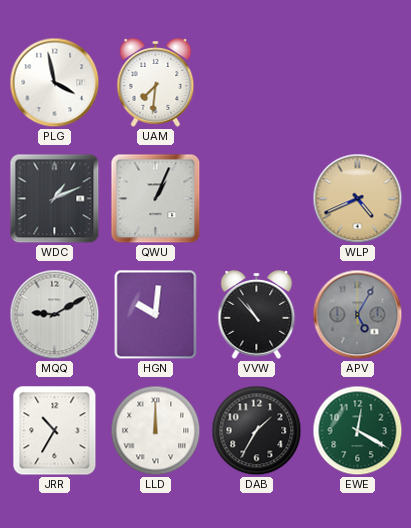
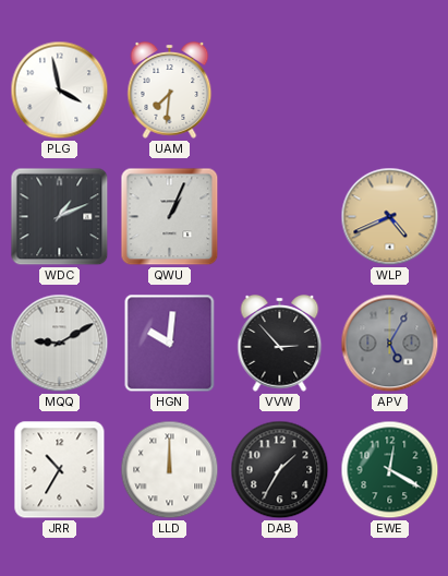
VVW: 10:53 -> 2:53 (280, 344)
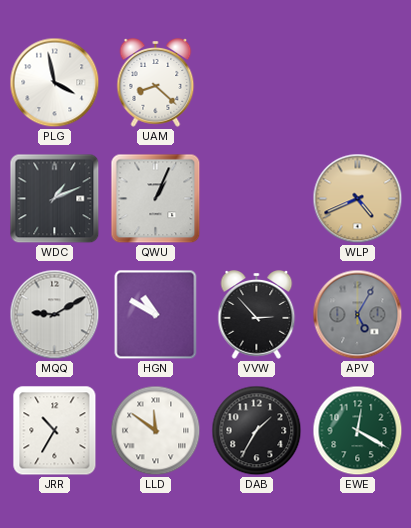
UAM: 7:31 -> 8:22 (156, 83)
HGN: 10:01 -> 10:50 (156, 315)
LLD: 12:00 -> 11:51 (156, 431)
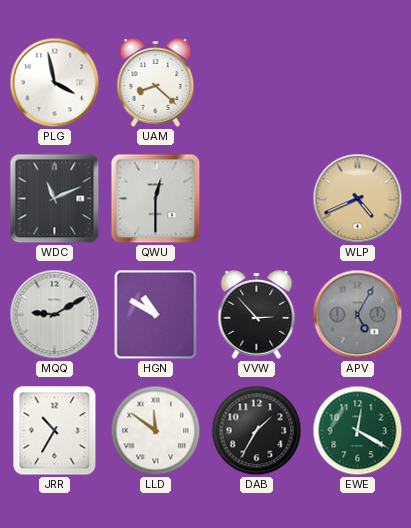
WDC: 1:11 -> 11:11 (55, 199)
QWU: 1:04 -> 12:30 (156, 199)
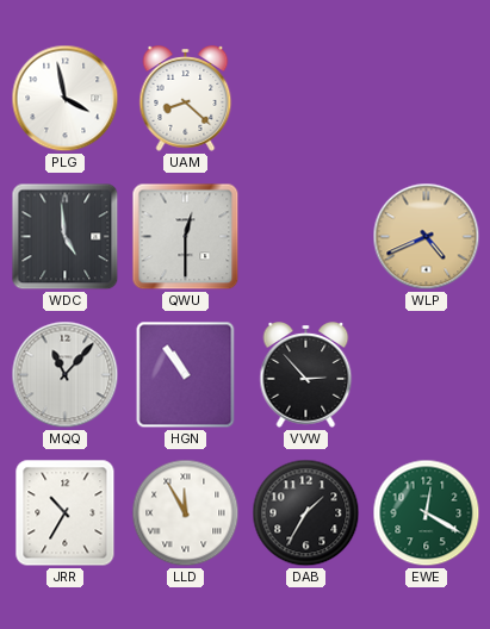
WDC: 11:11 -> 4:59 (66, 237)
MQQ: 9:10 -> 11:07 (66, 375)
HGN: 10:50 -> 10:54 (186, 375)
APV: 5:05 -> none (358, 315)
LLD: 11:51 -> 11:55 (186, 513)
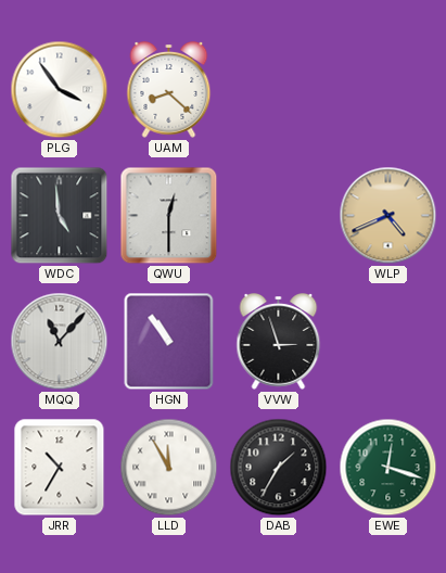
PLG: 3:58 -> 3:54 (60, 90)
VVW: 2:53 -> 2:57 (279, 342)
EWE: 12:20 -> 12:18 (388, 468)
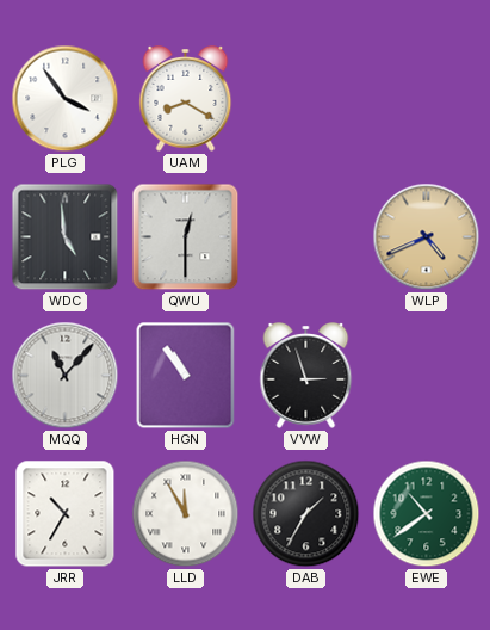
UAM: 8:22 -> 8:20 (186, 99)
EWE: 12:18 -> 10:39 (427, 514)
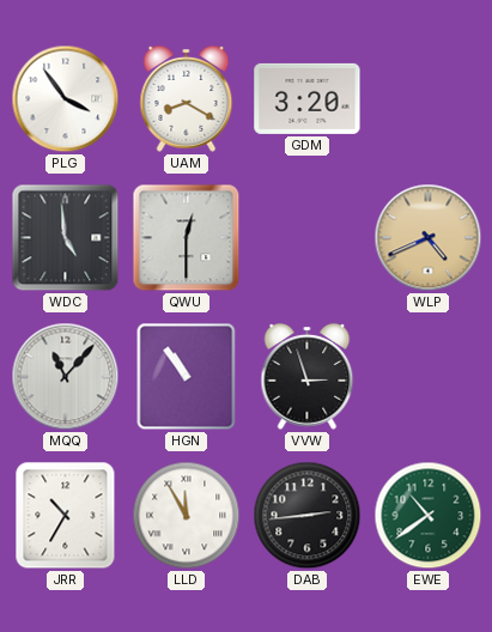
GDM: none -> 3:20 (308, 98)
DAB: 1:35 -> 2:44 (308, 516)
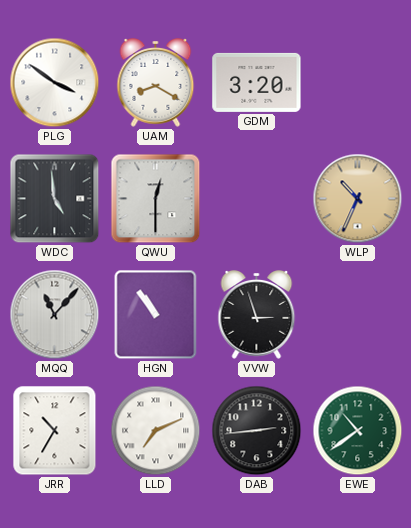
PLG: 3:54 -> 3:51 (55, 83)
WLP: 4:41 -> 10:34 (358, 199)
LLD: 11:55 -> 7:11 (156, 431)
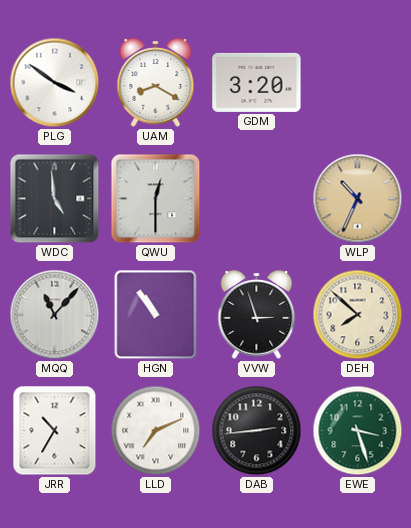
DEH: none -> 7:52 (358, 315)
EWE: 10:39 -> 3:27 (358, 431)
